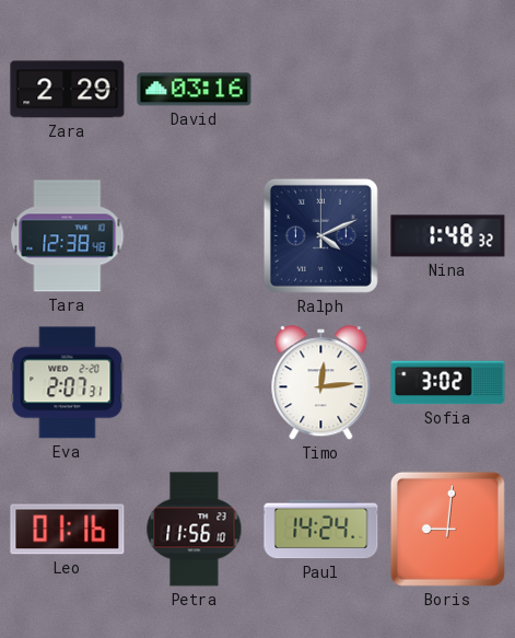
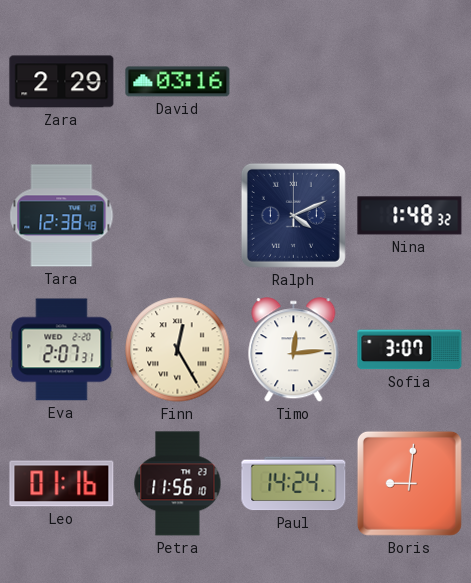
Finn: none -> 12:25 (178, 350)
Sofia: 3:02 -> 3:07 (410, 350)
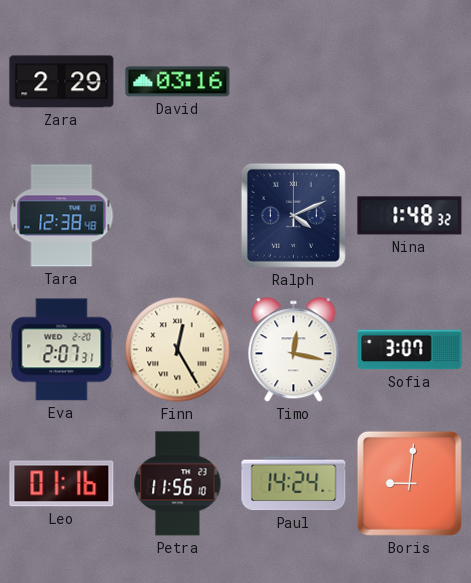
Timo: 12:14 -> 12:17 (294, 350)
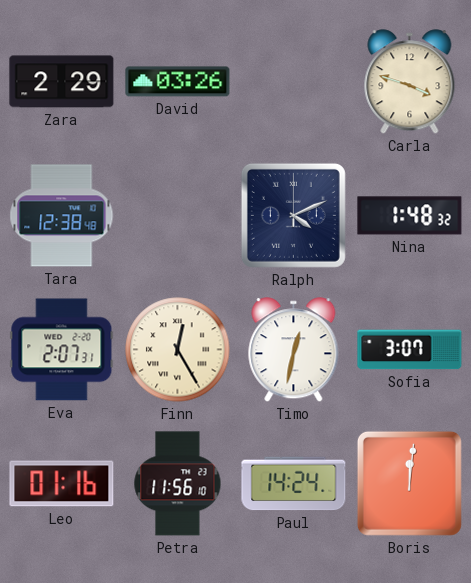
David: 03:16 -> 03:26 (178, 82)
Carla: none -> 3:48 (410, 82)
Timo: 12:17 -> 12:32 (294, 350)
Boris: 9:01 -> 12:01 (409, 483)
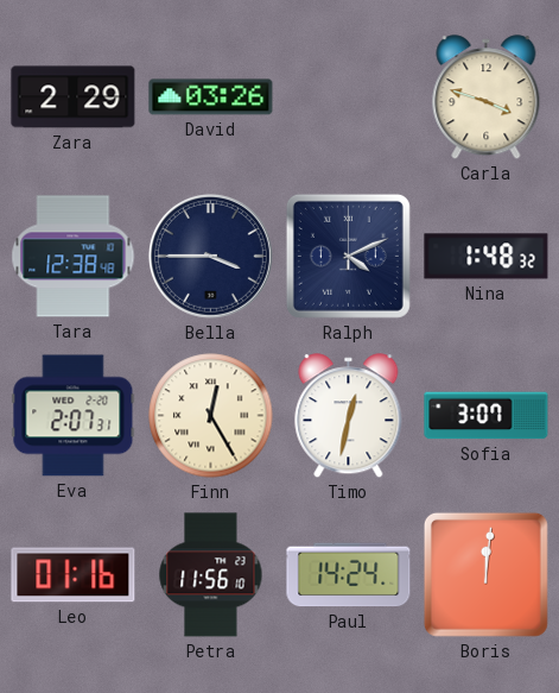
Bella: none -> 3:45 (210, 256)
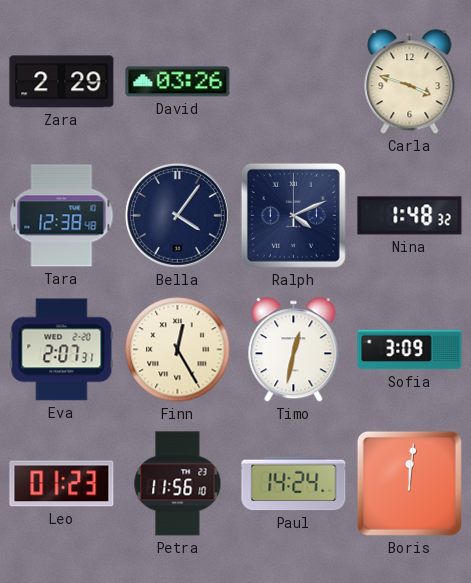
Bella: 3:45 -> 4:06 (177, 215)
Sofia: 3:07 -> 3:09 (410, 350)
Leo: 01:16 -> 01:23 (62, 484)
